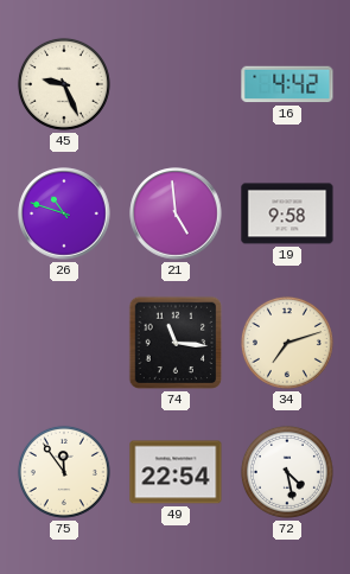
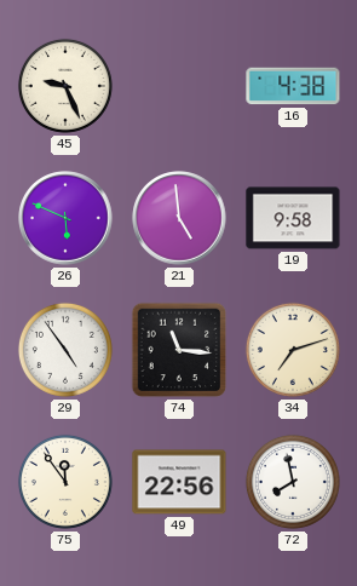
16: 4:42 -> 4:38 (293, 86)
26: 10:48 -> 5:49 (65, 218)
29: none -> 4:54 (65, 350)
49: 22:54 -> 22:56 (179, 482)
72: 4:28 -> 7:58 (293, 482)
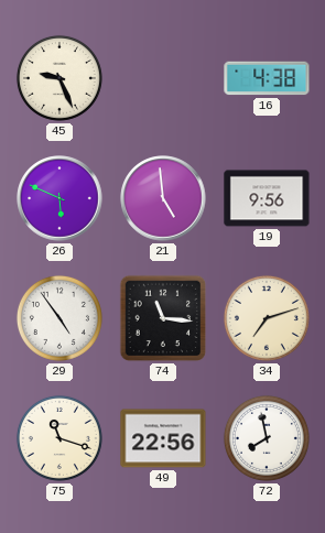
19: 9:58 -> 9:56 (267, 198)
75: 11:54 -> 11:18 (59, 438)
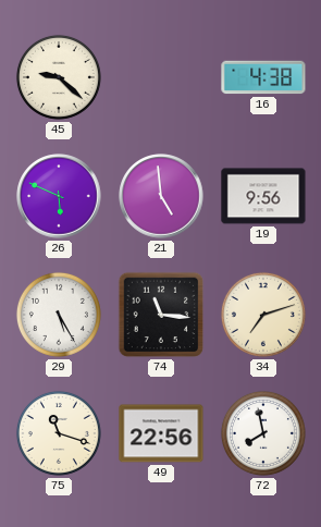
45: 9:26 -> 9:22 (59, 77)
29: 4:54 -> 5:25 (59, 315)
